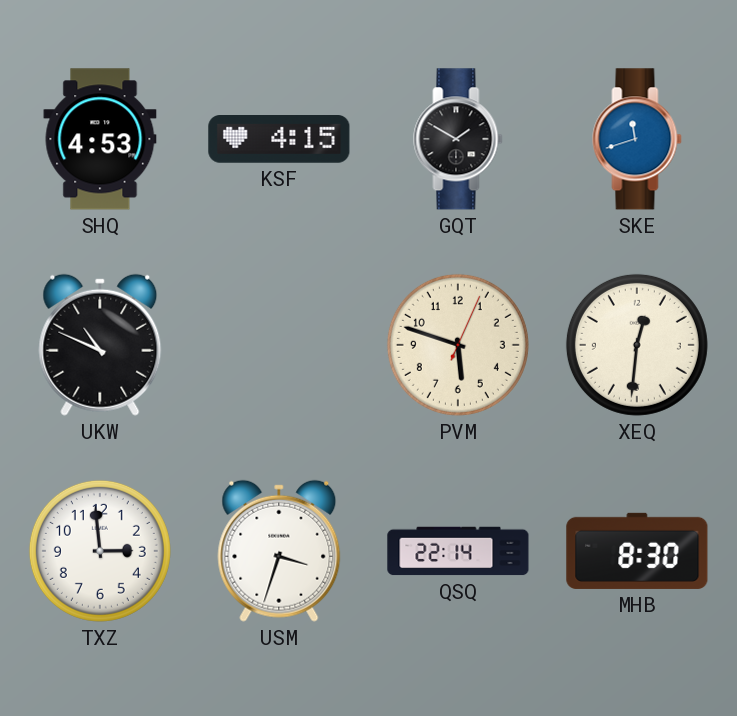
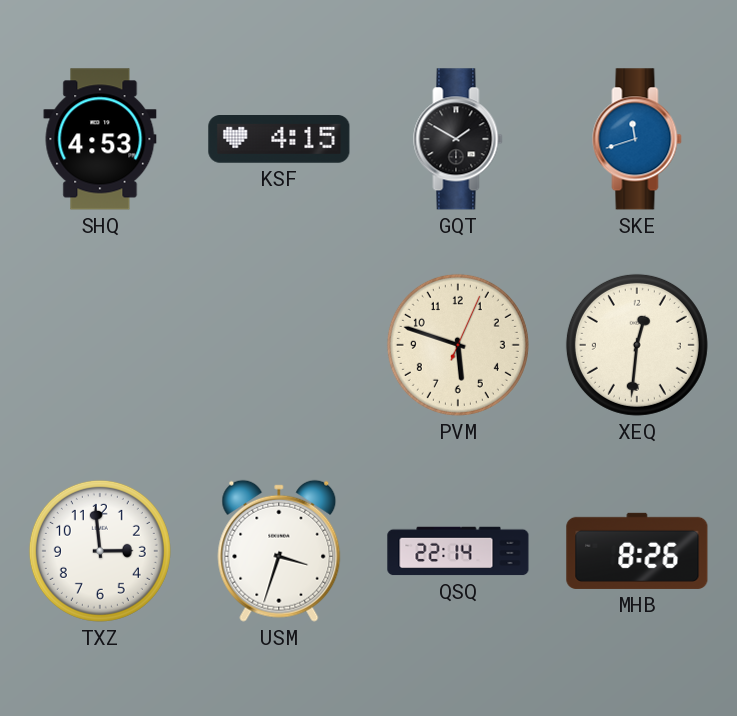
UKW: 10:49 -> none (100, 345)
MHB: 8:30 -> 8:26 (637, 551)
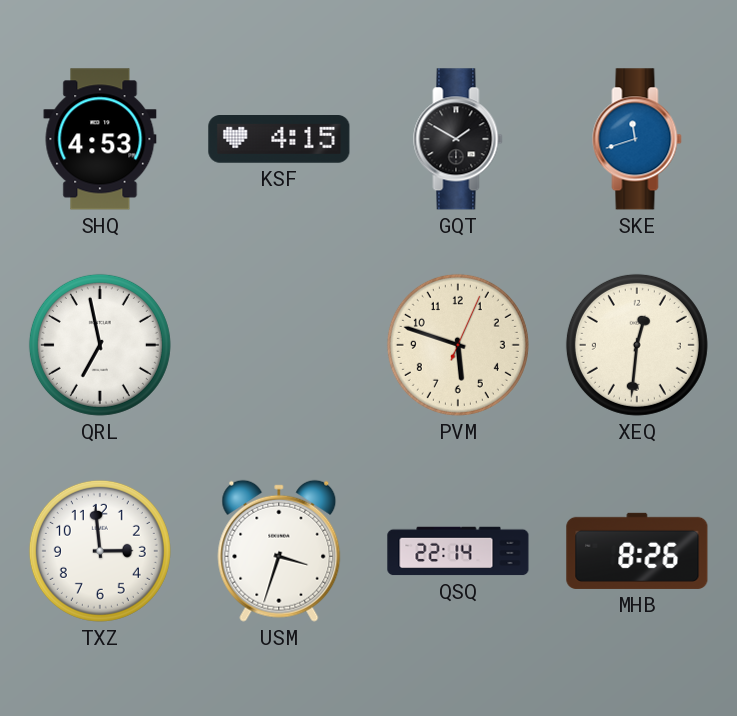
QRL: none -> 6:58 (100, 345)
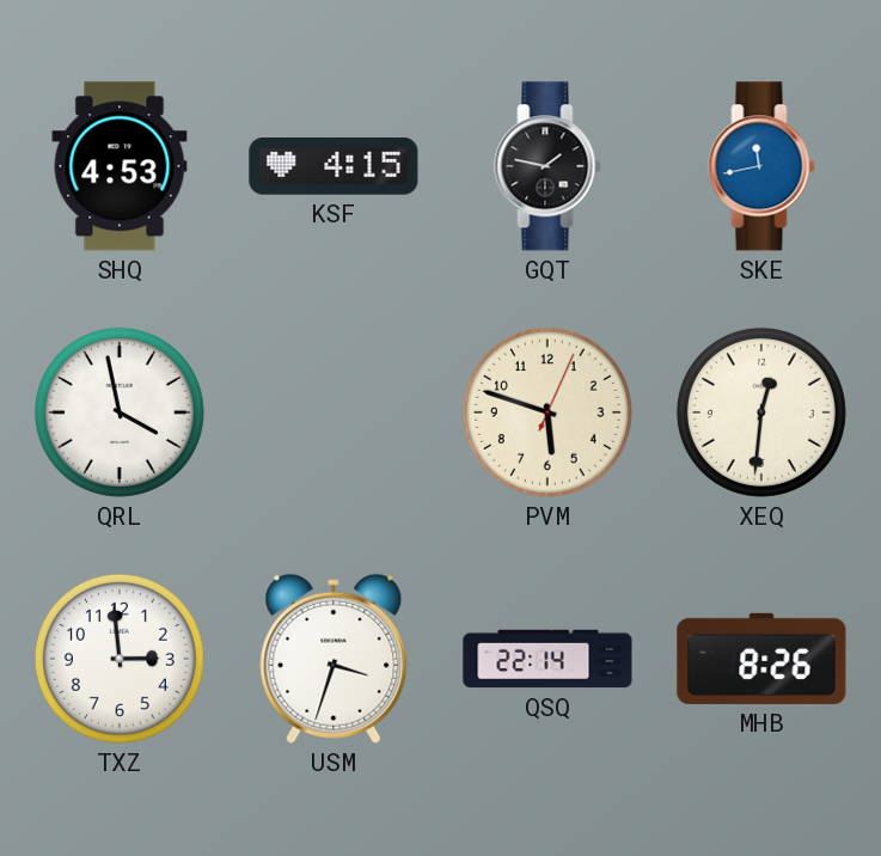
GQT: 1:50 -> 1:47 (547, 166)
SKE: 11:42 -> 11:43 (761, 166)
QRL: 6:58 -> 3:58 (120, 412)
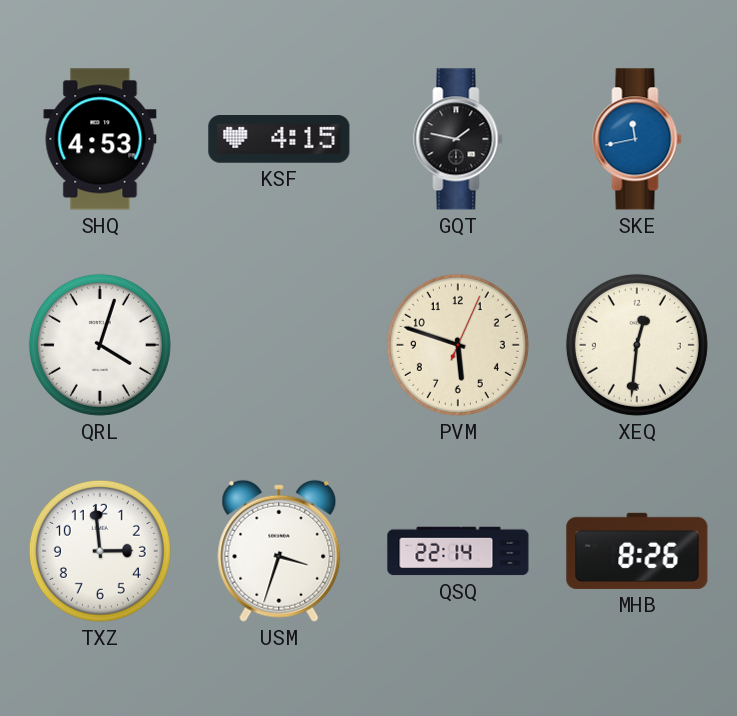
QRL: 3:58 -> 4:03 (100, 345)
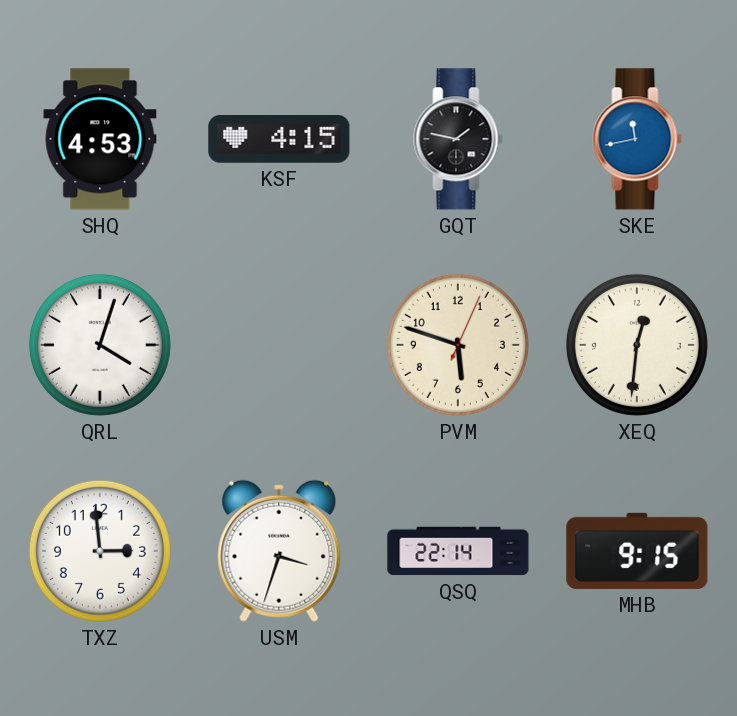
MHB: 8:26 -> 9:15 (637, 551)
